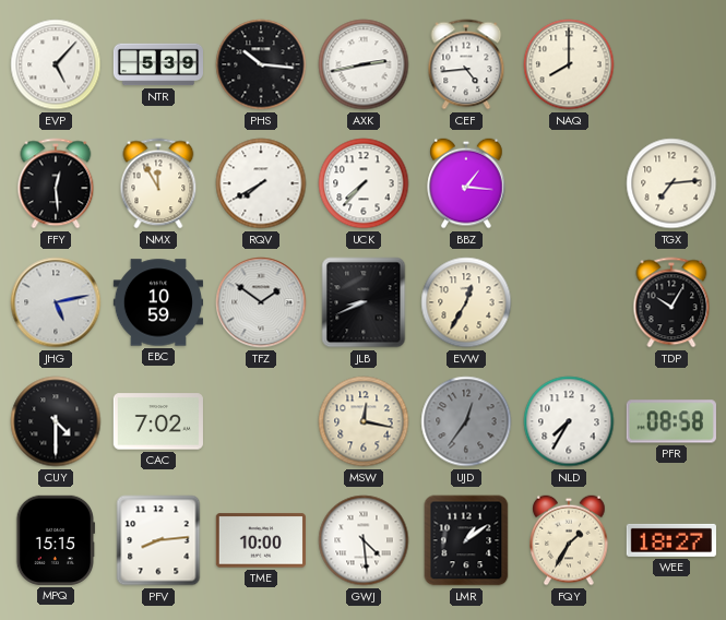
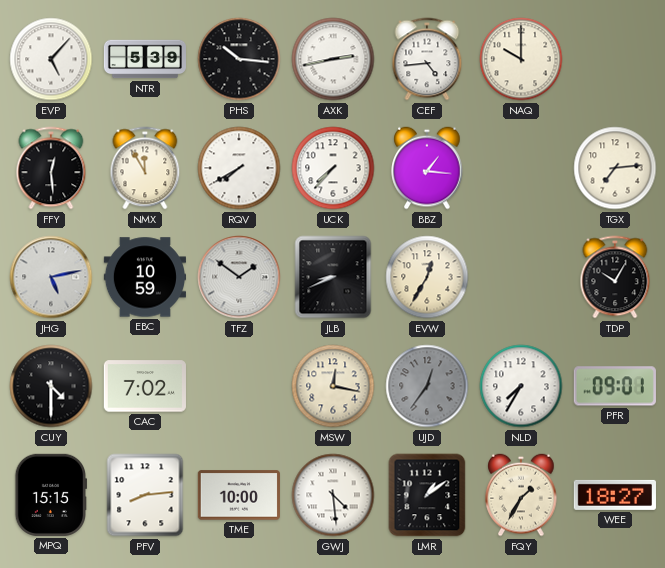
NAQ: 8:00 -> 10:00 (521, 59)
PFR: 08:58 -> 09:01 (615, 386)
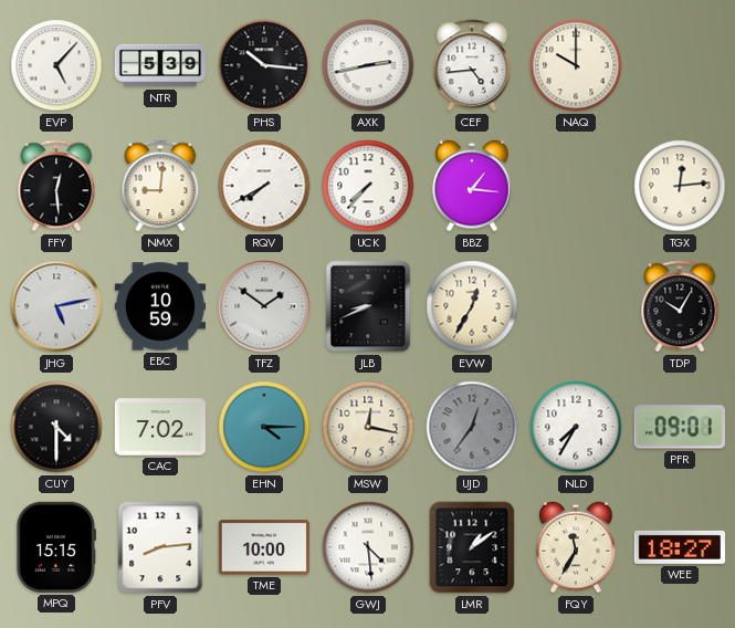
NMX: 11:55 -> 9:01 (160, 186)
TGX: 7:14 -> 12:14 (680, 186)
EHN: none -> 4:15 (264, 427)
FQY: 1:35 -> 11:35 (576, 547)
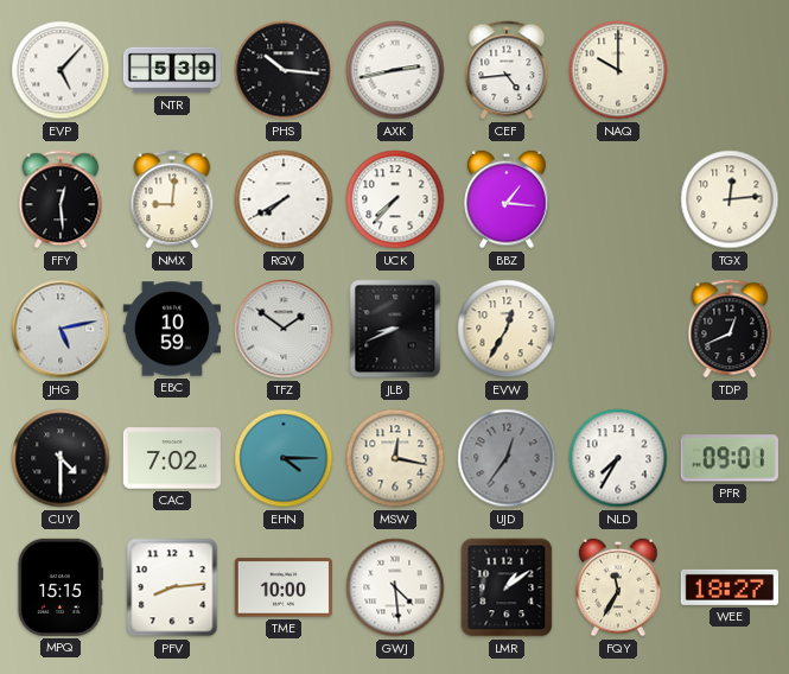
TDP: 10:05 -> 12:41 (730, 329)
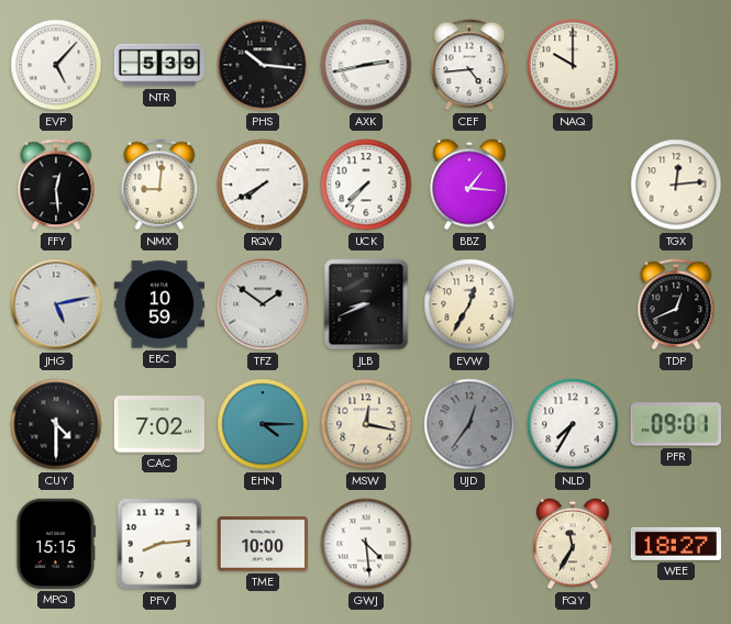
LMR: 1:09 -> none (507, 587)
